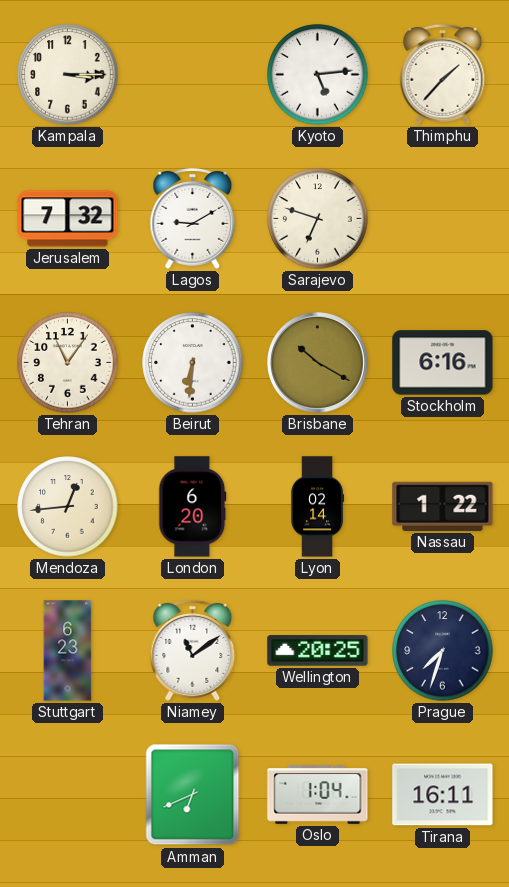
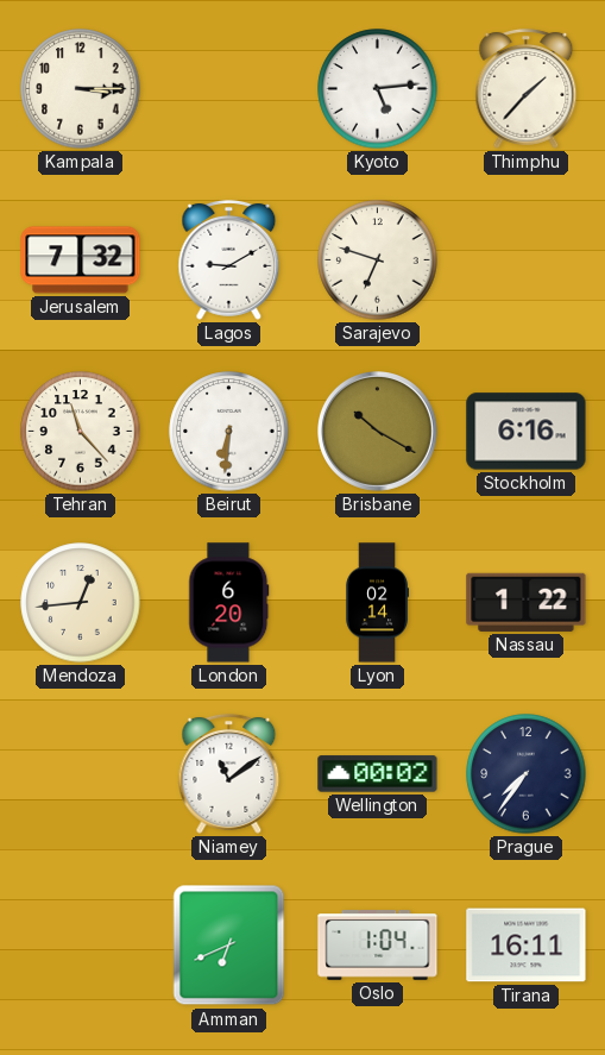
Tehran: 11:06 -> 11:23 (81, 432)
Stuttgart: 6:23 -> none (68, 651)
Wellington: 20:25 -> 00:02 (378, 774)
Prague: 7:33 -> 7:36 (527, 774)
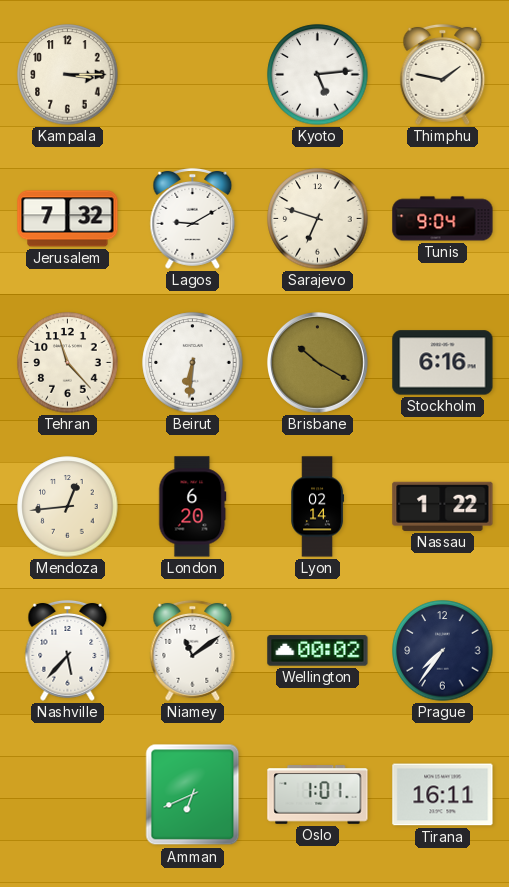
Thimphu: 1:37 -> 1:47 (443, 74)
Tunis: none -> 9:04 (443, 219)
Nashville: none -> 5:37 (68, 650)
Oslo: 1:04 -> 1:01 (318, 795)
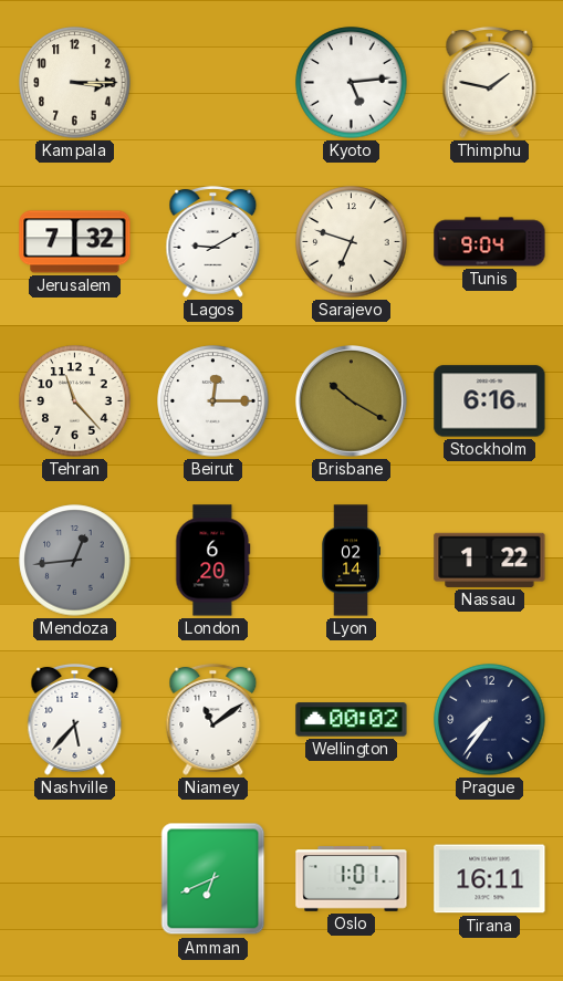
Beirut: 6:31 -> 12:15 (213, 401)
Mendoza dial: cream -> grey (75, 561)
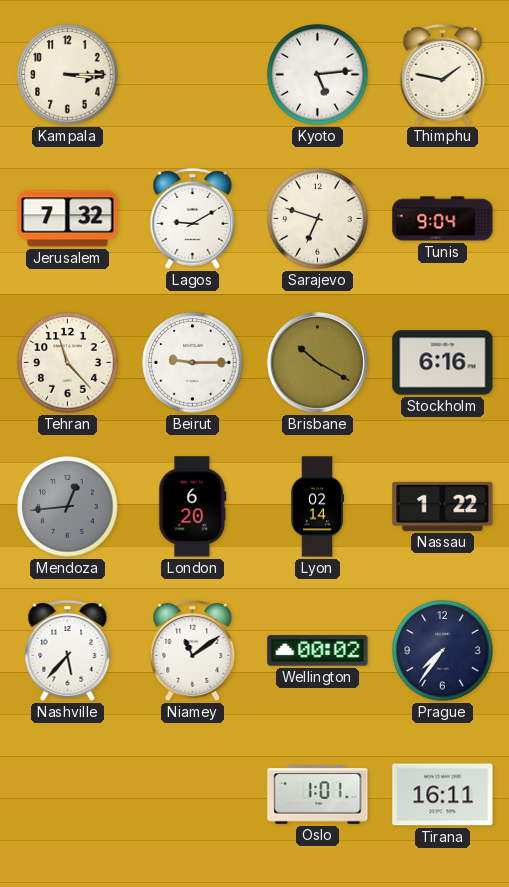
Beirut: 12:15 -> 9:15 (193, 363)
Amman: 6:41 -> none (213, 879)
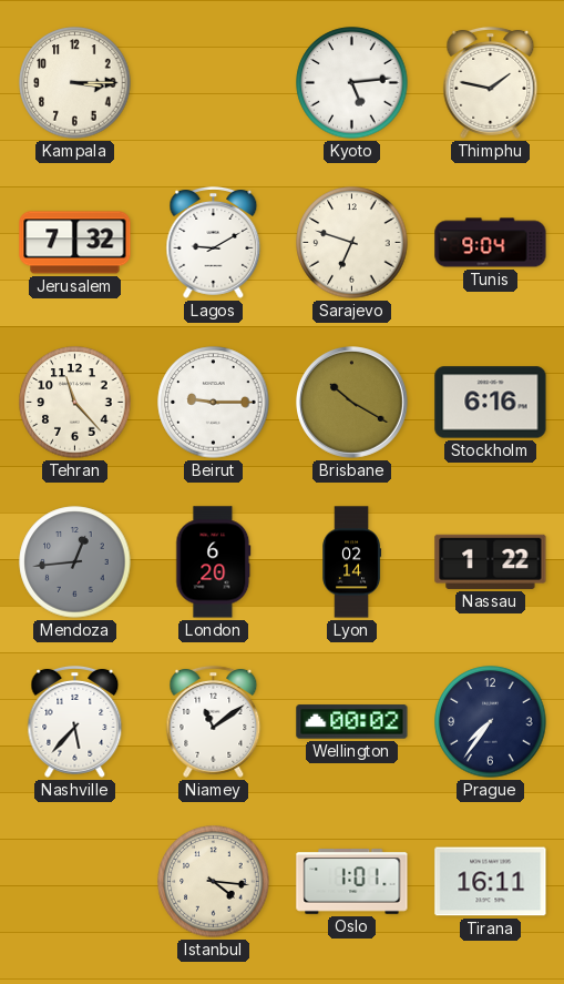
Istanbul: none -> 4:16 (214, 882)
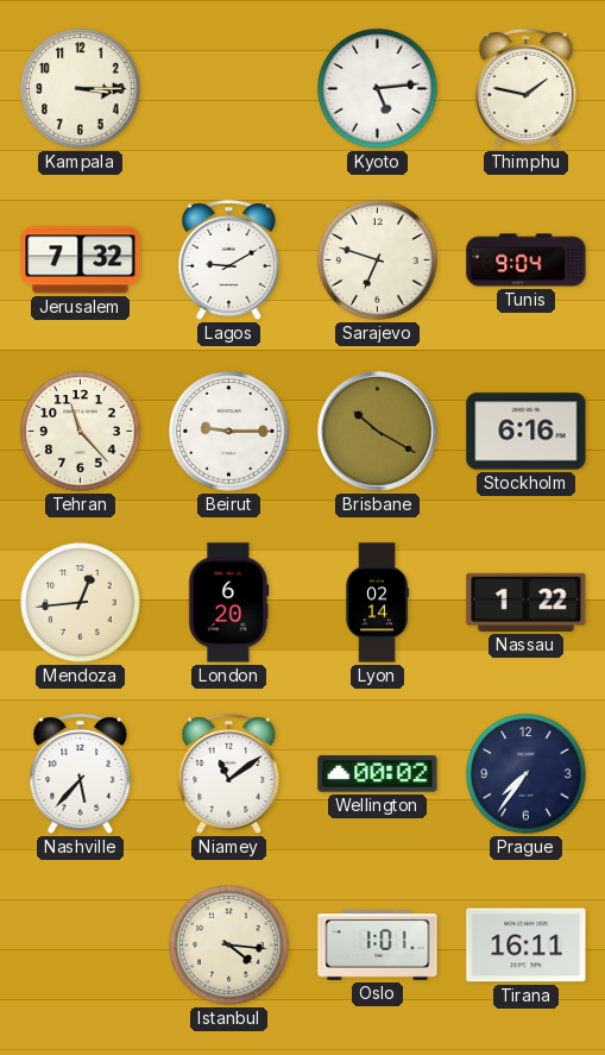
Mendoza dial: grey -> cream (81, 603)
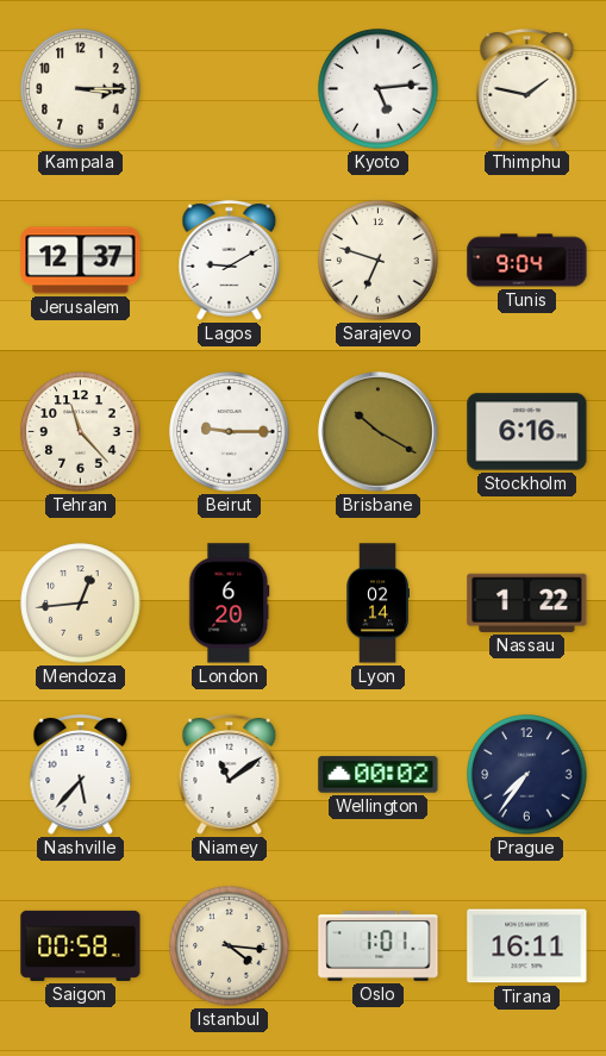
Jerusalem: 7:32 -> 12:37 (81, 261)
Saigon: none -> 00:58 (81, 945)
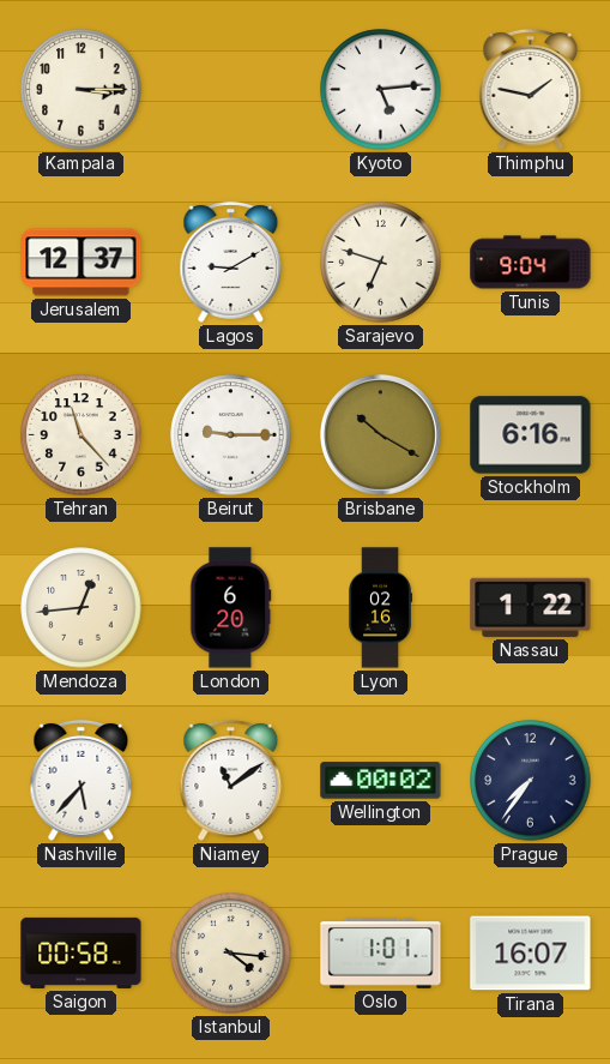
Lyon: 02:14 -> 02:16 (381, 608)
Tirana: 16:11 -> 16:07 (531, 954)
